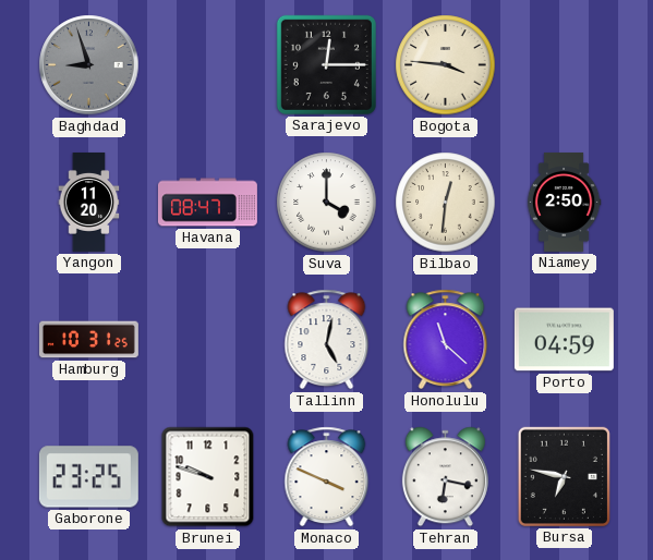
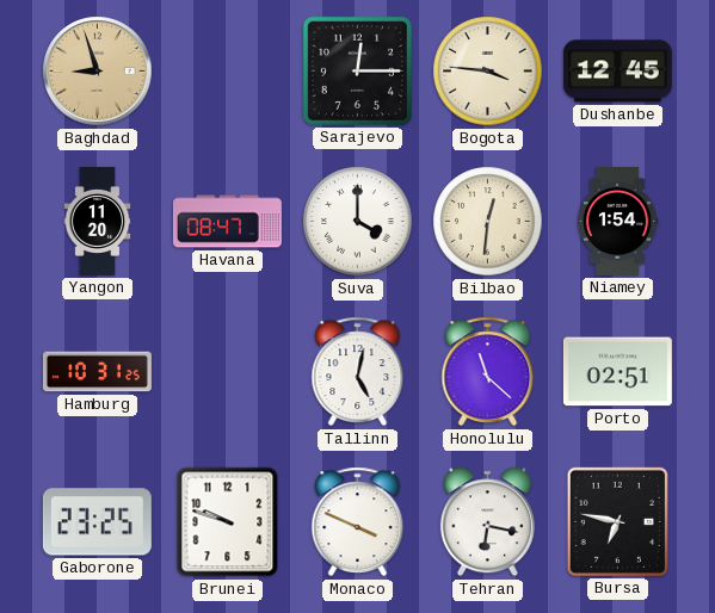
Baghdad dial: grey -> champagne (98, 72)
Dushanbe: none -> 12:45 (617, 72)
Niamey: 2:50 -> 1:54 (617, 221)
Porto: 04:59 -> 02:51 (617, 372)
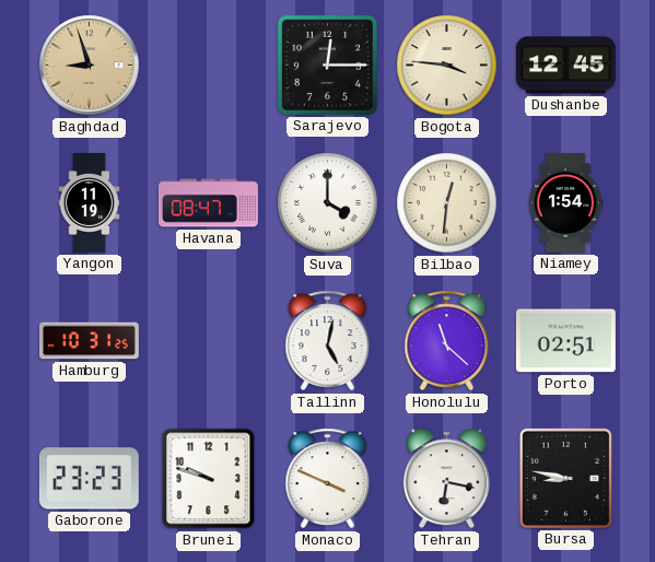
Yangon: 11:20 -> 11:19 (90, 202)
Gaborone: 23:25 -> 23:23 (89, 479)
Bursa: 6:47 -> 8:47 (565, 478)
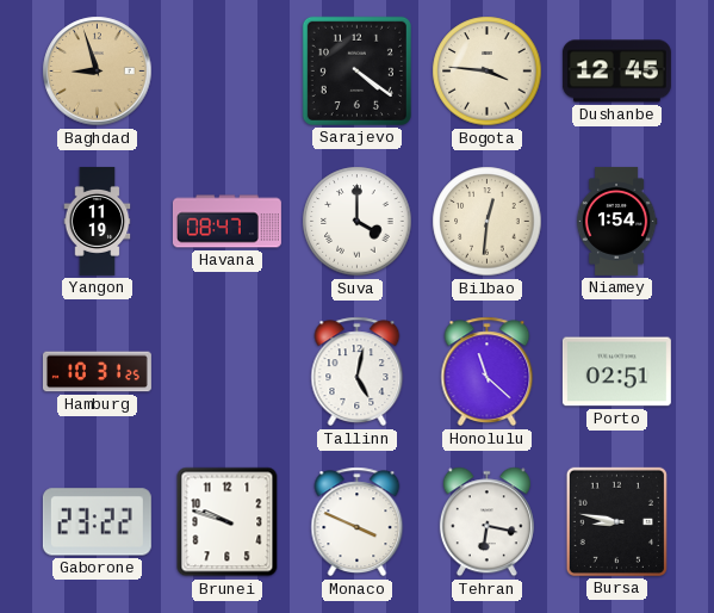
Sarajevo: 12:15 -> 4:21 (356, 70)
Gaborone: 23:23 -> 23:22 (97, 522)
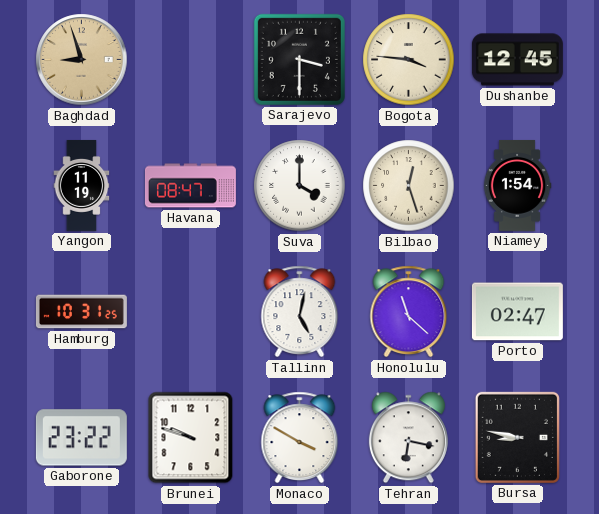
Sarajevo: 4:21 -> 3:30 (299, 59)
Bilbao: 12:31 -> 12:27 (409, 186)
Porto: 02:51 -> 02:47 (517, 312)
Monaco: 3:49 -> 3:50 (300, 438)
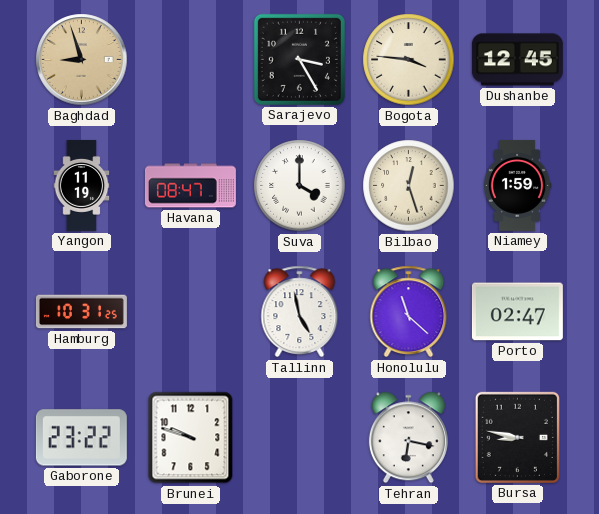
Sarajevo: 3:30 -> 3:25 (299, 59)
Niamey: 1:54 -> 1:59 (517, 185)
Tallinn: 5:02 -> 4:58 (300, 312)
Monaco: 3:50 -> none (300, 438)
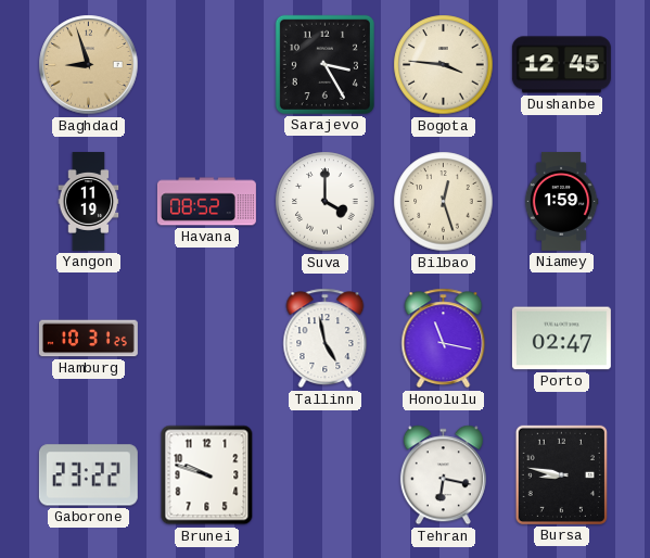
Havana: 08:47 -> 08:52 (206, 202)
Honolulu: 11:22 -> 11:17 (444, 339)
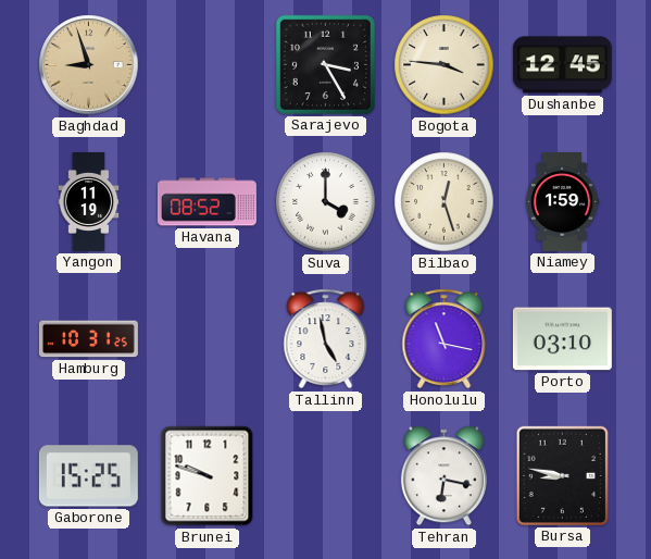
Porto: 02:47 -> 03:10 (562, 339)
Gaborone: 23:22 -> 15:25 (88, 476)
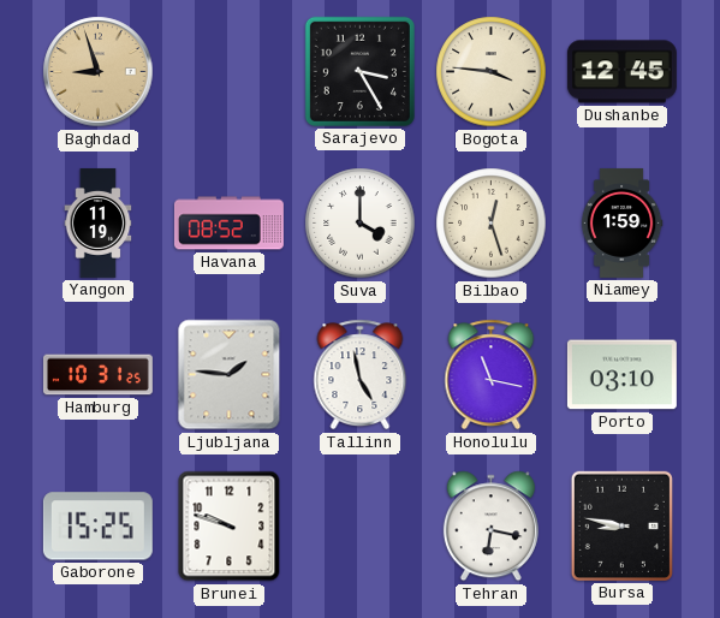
Ljubljana: none -> 1:46 (230, 375)
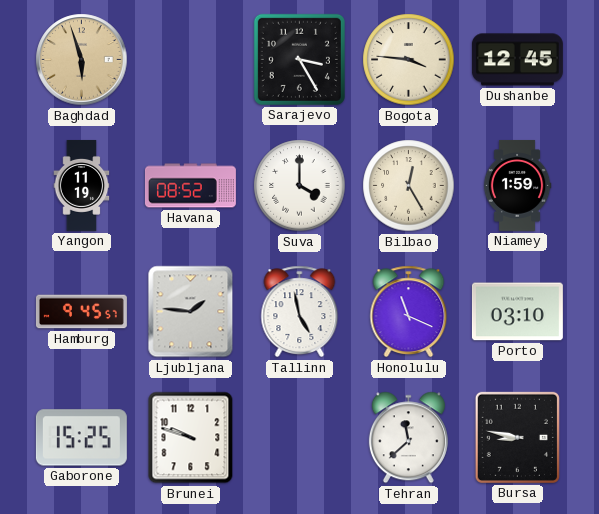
Baghdad: 8:57 -> 5:57 (82, 60)
Bilbao: 12:27 -> 12:25 (409, 186)
Hamburg: 10:31 -> 9:45 (81, 312)
Honolulu: 11:17 -> 11:19 (409, 312)
Tehran: 6:17 -> 11:38 (408, 438)
